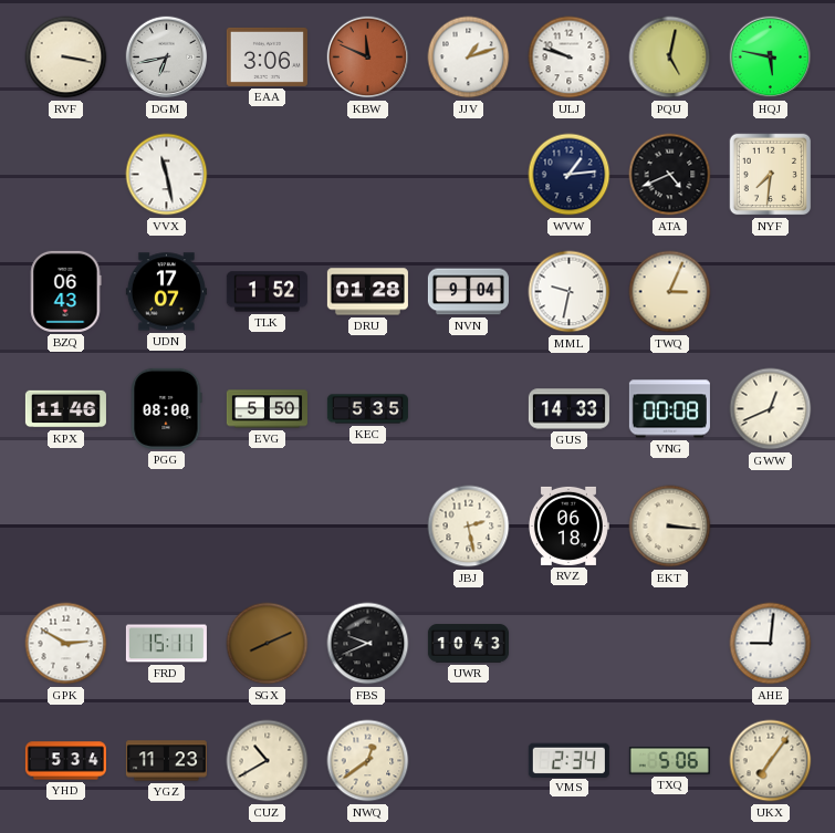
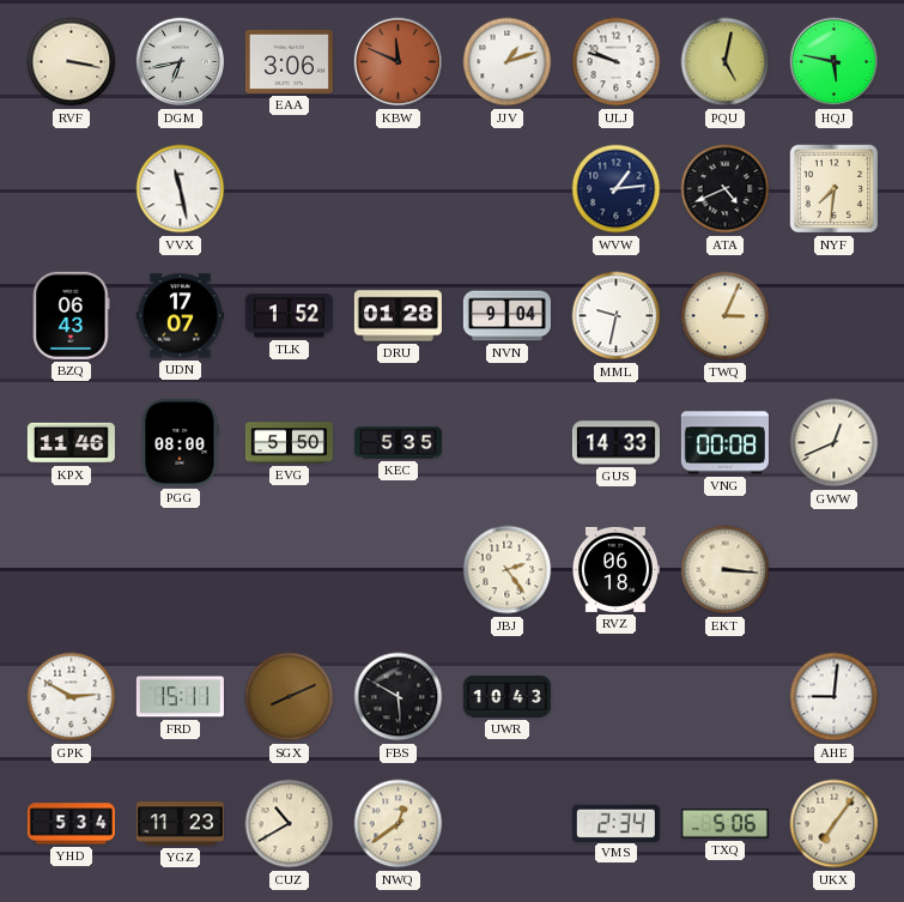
JBJ: 2:28 -> 2:24 (508, 570)
FBS: 9:41 -> 5:50 (399, 697)
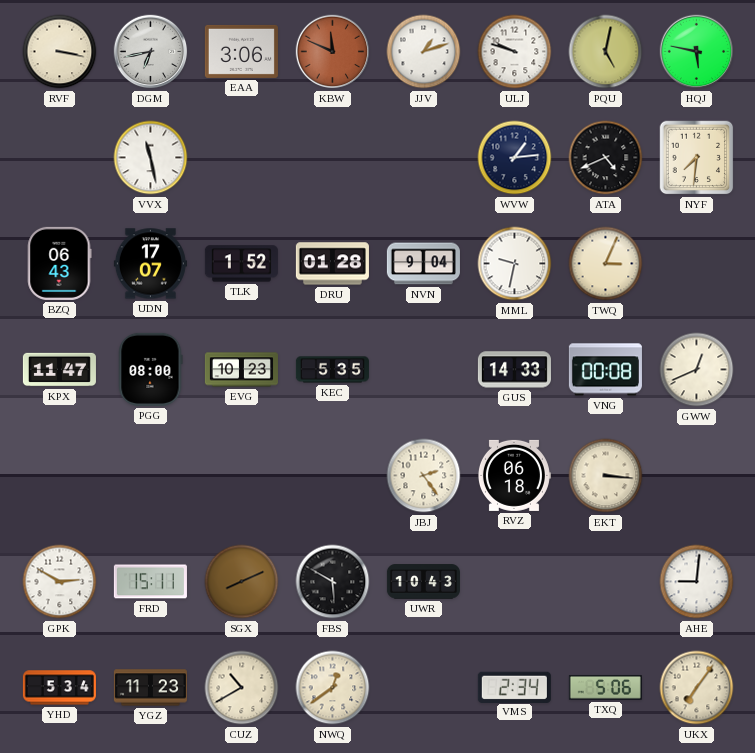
KPX: 11:46 -> 11:47 (59, 370)
EVG: 5:50 -> 10:23 (241, 370)
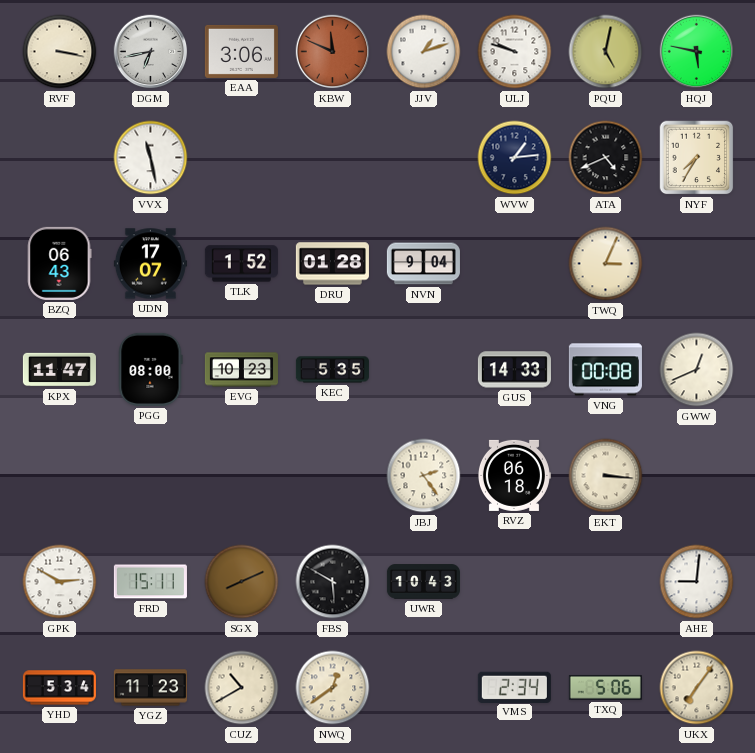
NYF: 7:31 -> 7:35 (697, 158)
MML: 9:32 -> none (515, 264)
